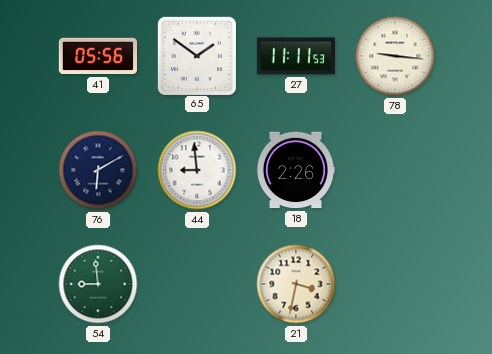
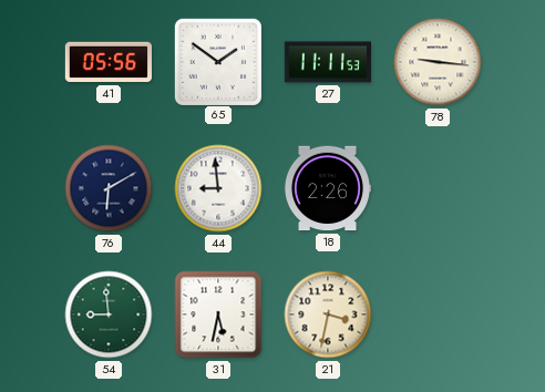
31: none -> 5:32 (218, 314)
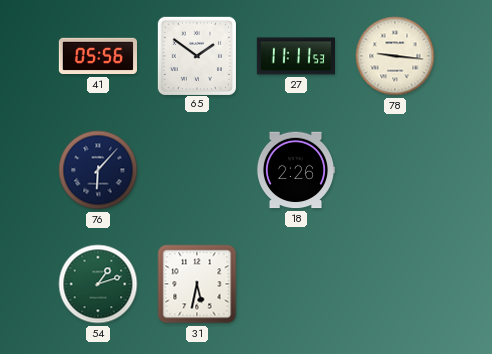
76: 6:10 -> 6:07 (98, 170)
44: 8:59 -> none (218, 188)
54: 8:59 -> 1:12 (98, 284)
21: 3:32 -> none (328, 314)
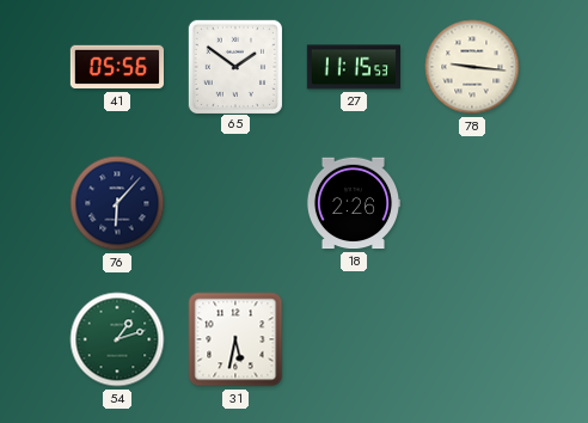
27: 11:11 -> 11:15 (353, 67)
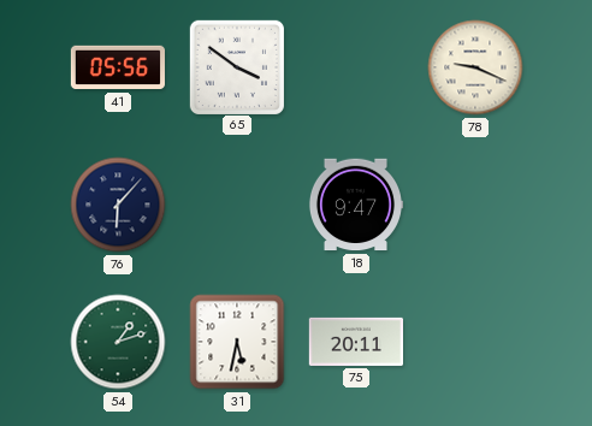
65: 1:51 -> 3:51 (236, 66)
27: 11:15 -> none (353, 67)
78: 9:16 -> 9:19 (475, 67)
18: 2:26 -> 9:47 (355, 205)
75: none -> 20:11 (355, 342)
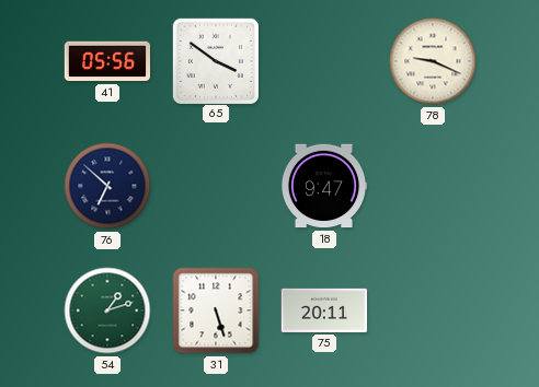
76: 6:07 -> 6:52 (107, 186)
31: 5:32 -> 5:27 (216, 310)
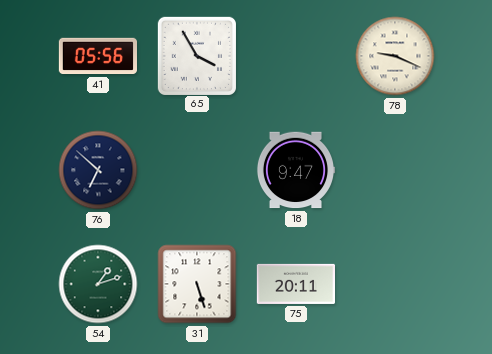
65: 3:51 -> 3:55 (196, 55)
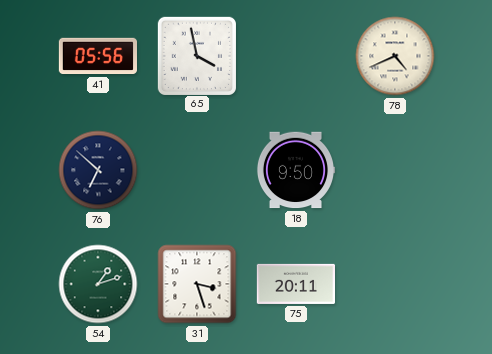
65: 3:55 -> 3:58 (196, 55)
78: 9:19 -> 4:41 (395, 56)
18: 9:47 -> 9:50 (295, 170)
31: 5:27 -> 3:27 (197, 284)
